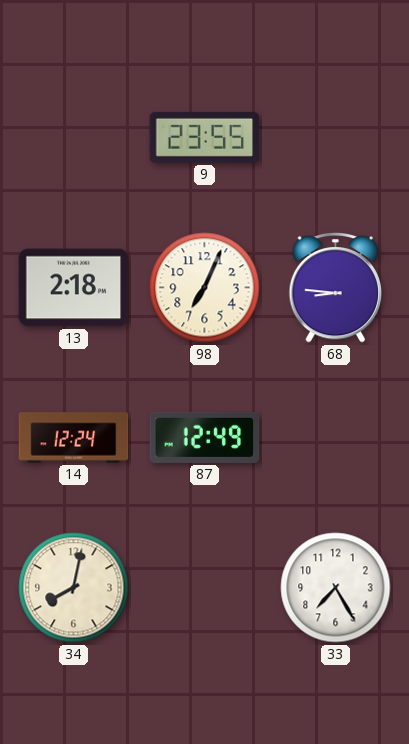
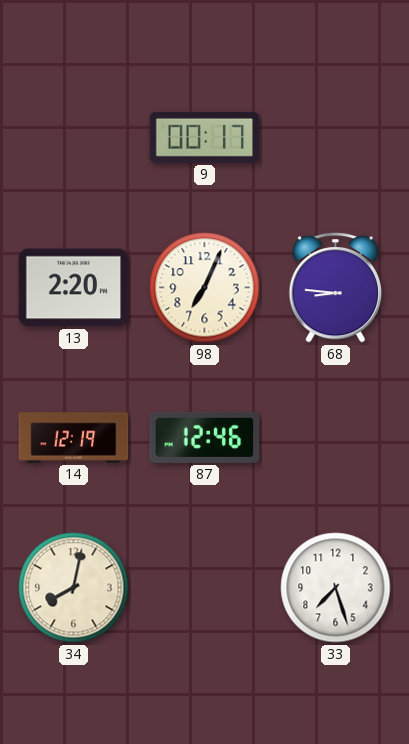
9: 23:55 -> 00:17 (205, 137)
13: 2:18 -> 2:20 (74, 288)
14: 12:24 -> 12:19 (74, 438)
87: 12:49 -> 12:46 (205, 437)
33: 7:25 -> 7:27 (336, 588)
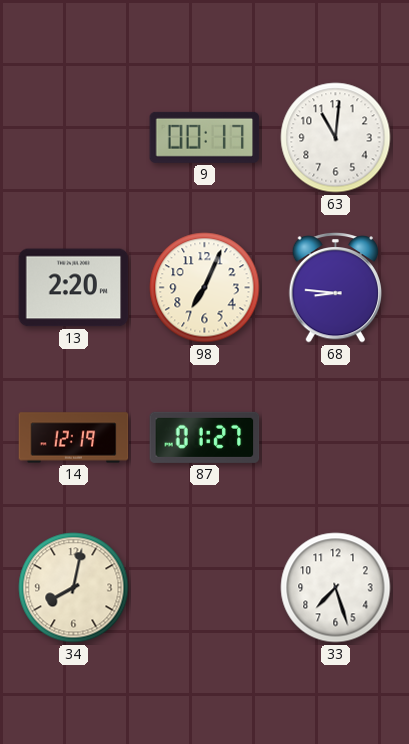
63: none -> 11:01 (336, 138)
87: 12:46 -> 01:27 (205, 437)
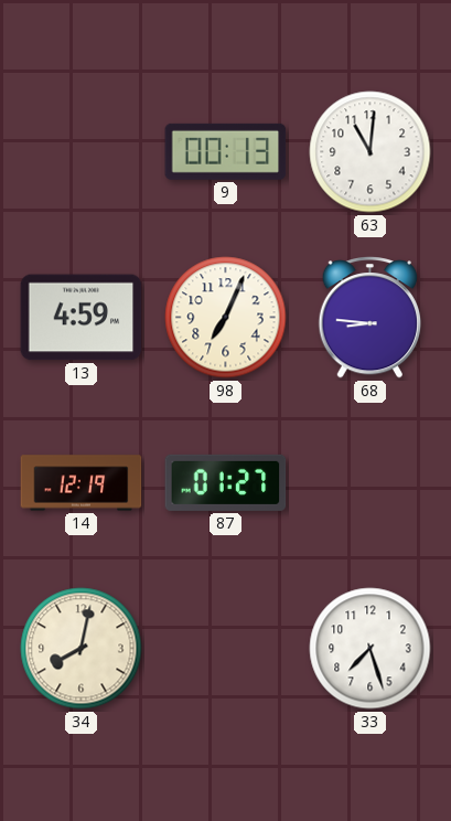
9: 00:17 -> 00:13 (226, 151)
13: 2:20 -> 4:59 (82, 318)
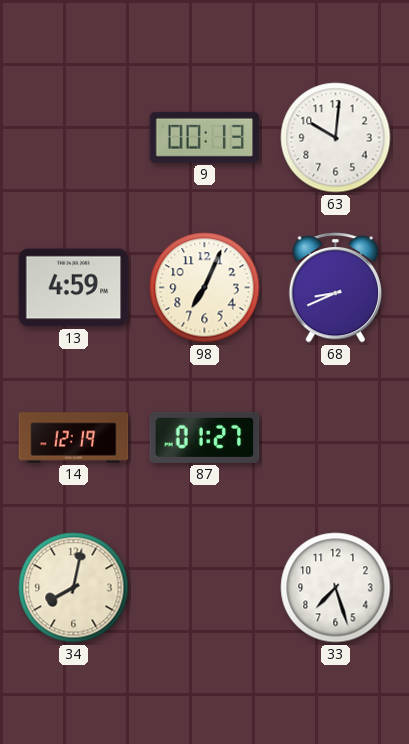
63: 11:01 -> 10:01 (336, 138)
68: 8:46 -> 8:41 (335, 287)
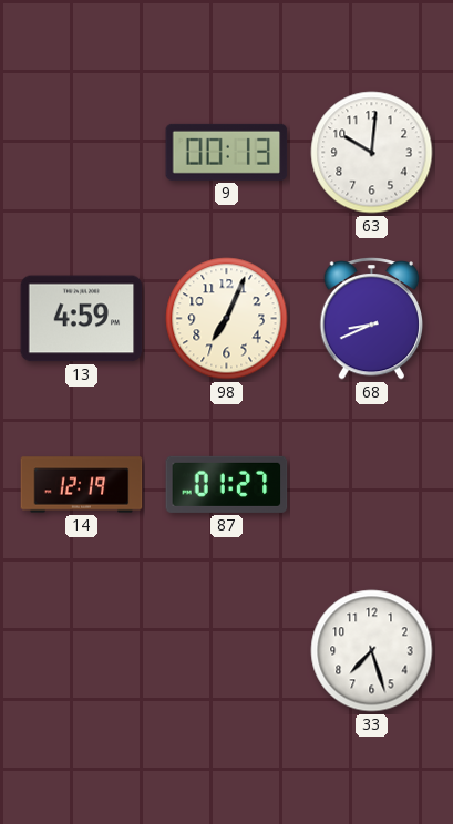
34: 8:02 -> none (74, 588)
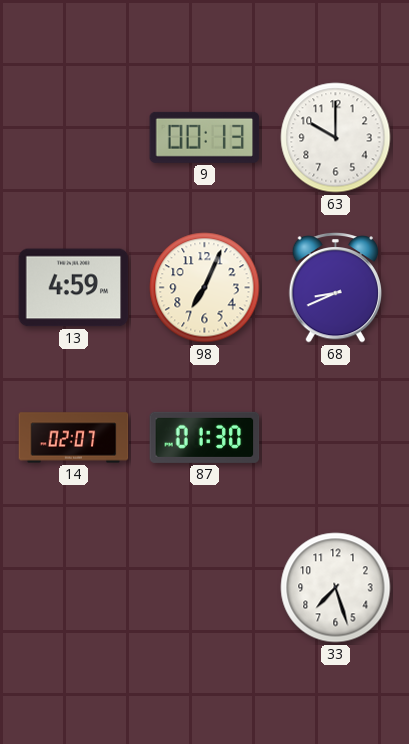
63: 10:01 -> 10:00 (336, 138)
14: 12:19 -> 02:07 (74, 438)
87: 01:27 -> 01:30 (205, 437)
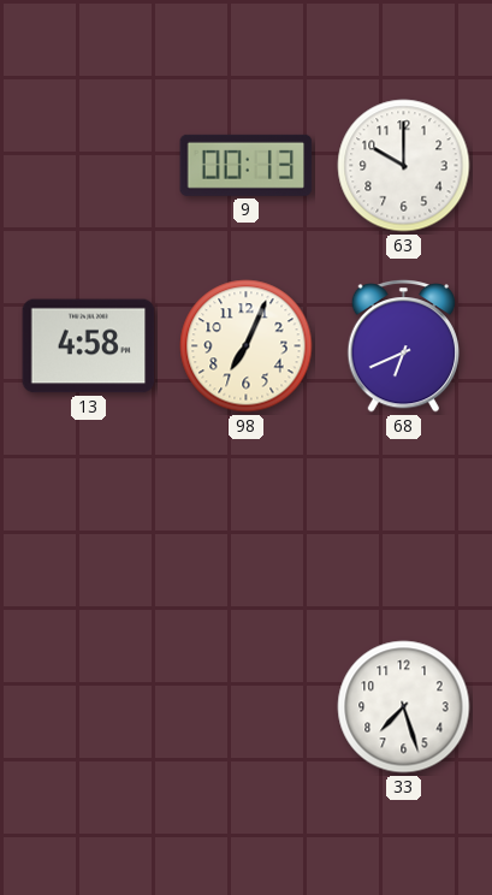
13: 4:59 -> 4:58 (89, 346)
68: 8:41 -> 6:41 (403, 345)
14: 02:07 -> none (74, 438)
87: 01:30 -> none (205, 437)
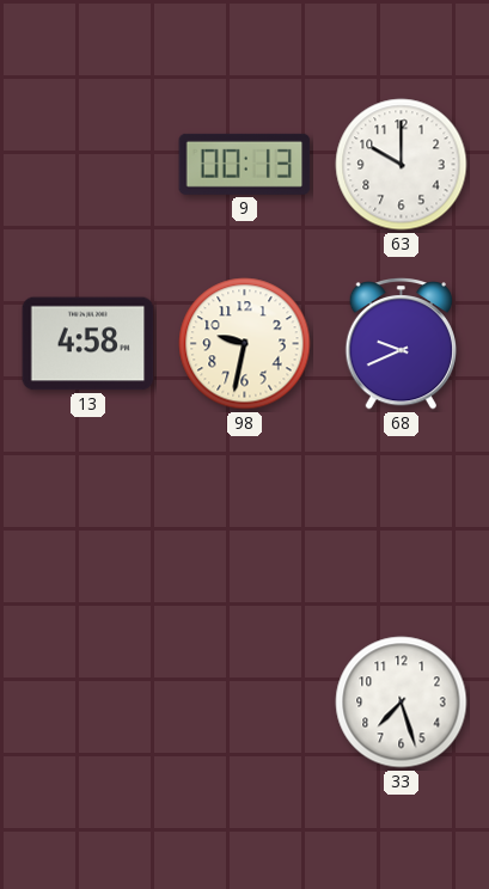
98: 7:04 -> 9:32 (245, 344)
68: 6:41 -> 9:41 (401, 343)
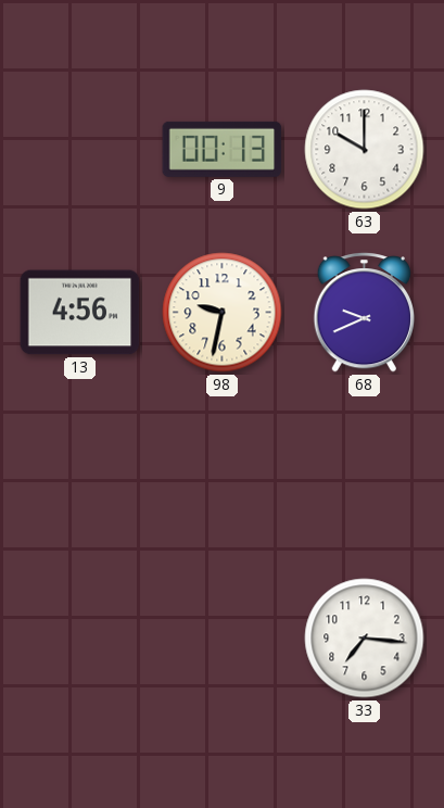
13: 4:58 -> 4:56 (80, 313)
33: 7:27 -> 7:16 (365, 639)
